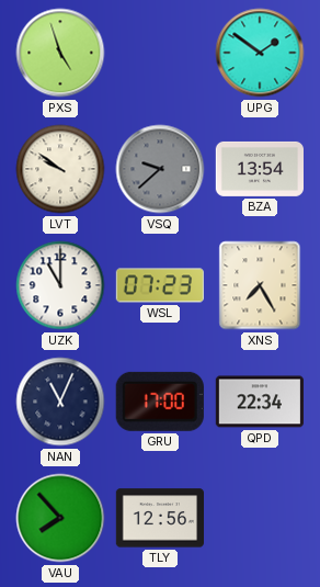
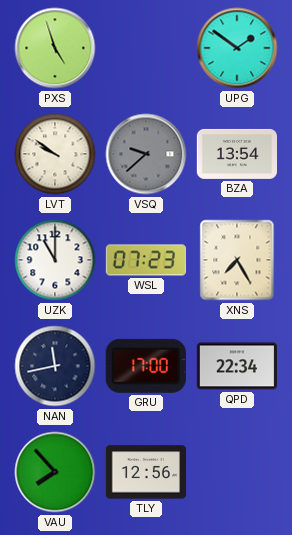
NAN: 11:04 -> 11:43 (55, 366)
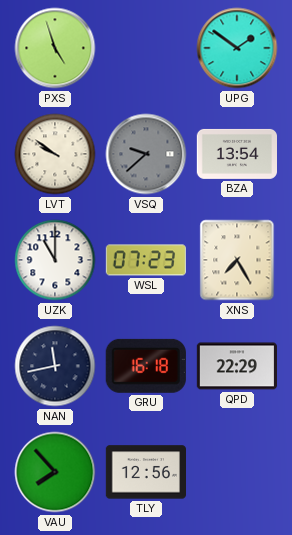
GRU: 17:00 -> 16:18 (146, 366)
QPD: 22:34 -> 22:29 (236, 366)
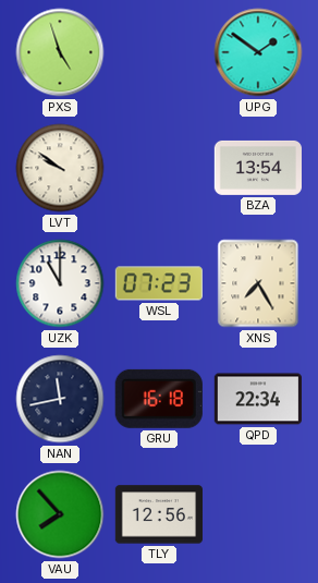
VSQ: 9:38 -> none (146, 154)
QPD: 22:29 -> 22:34 (257, 399)
